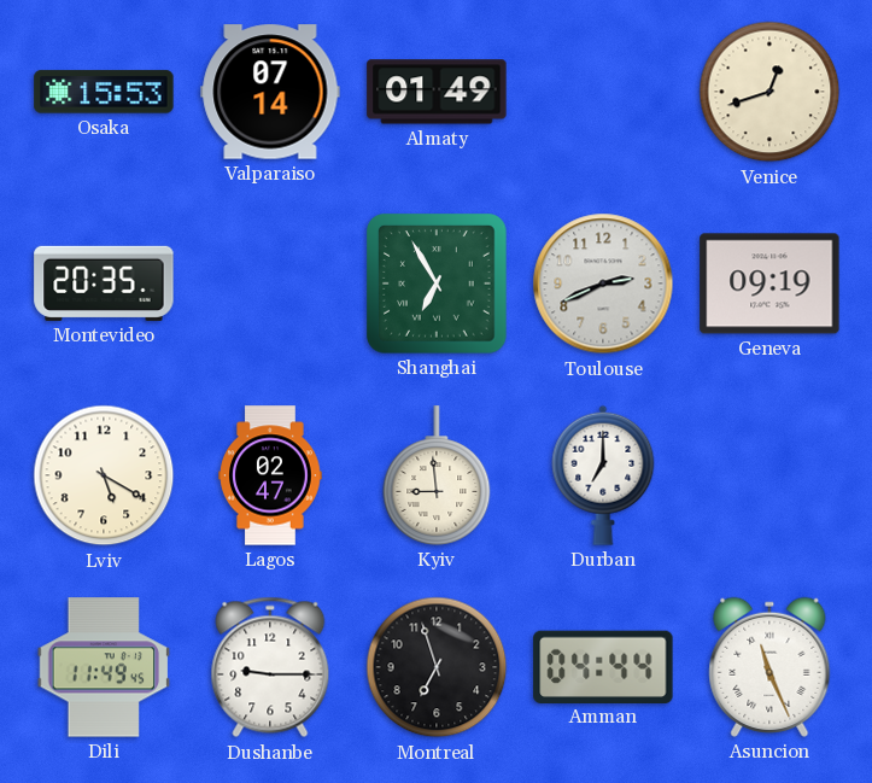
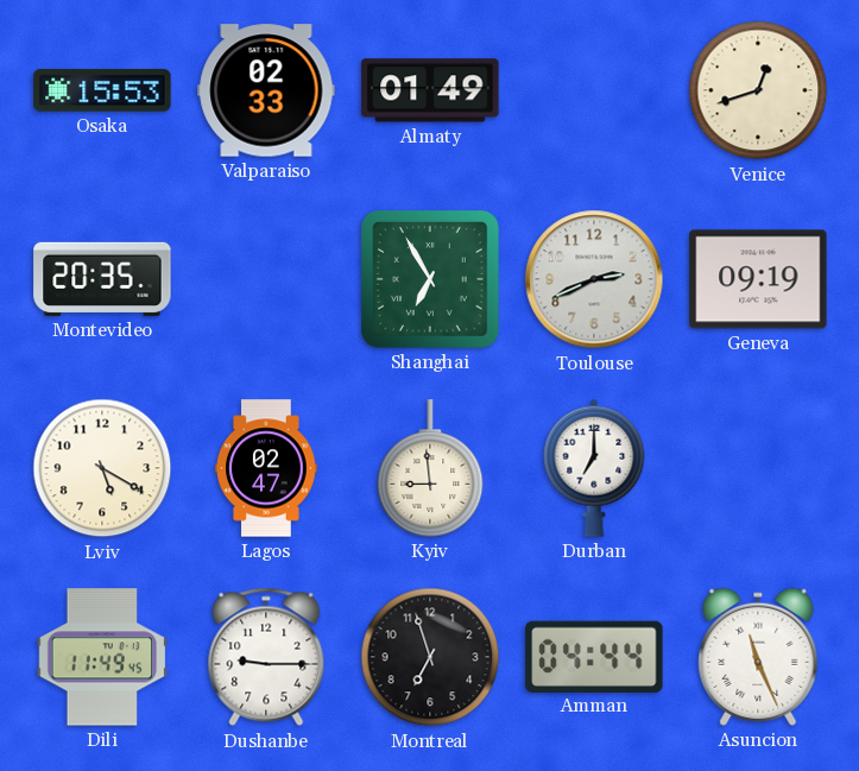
Valparaiso: 07:14 -> 02:33 (266, 90)
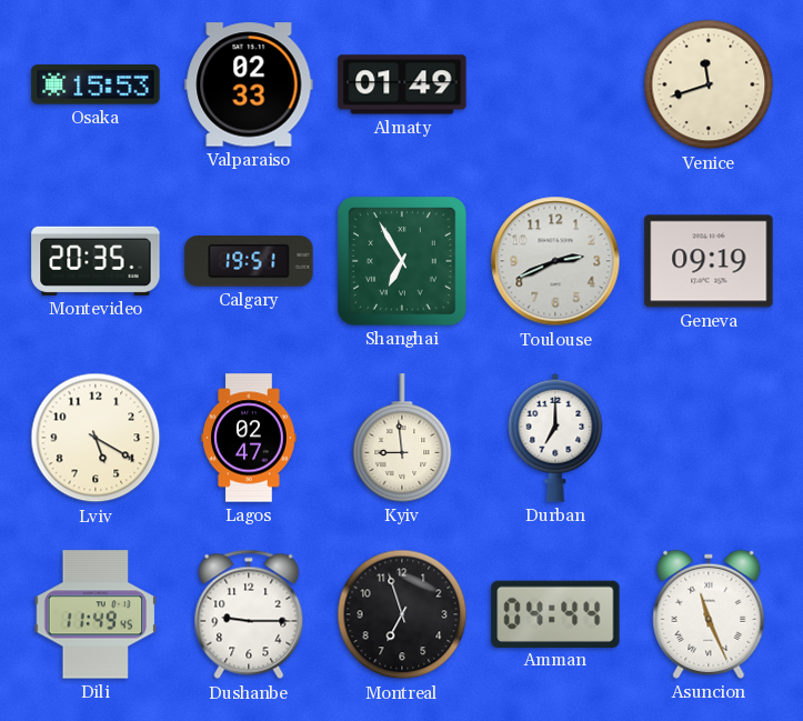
Venice: 12:42 -> 11:42 (709, 84)
Calgary: none -> 19:51 (249, 261)
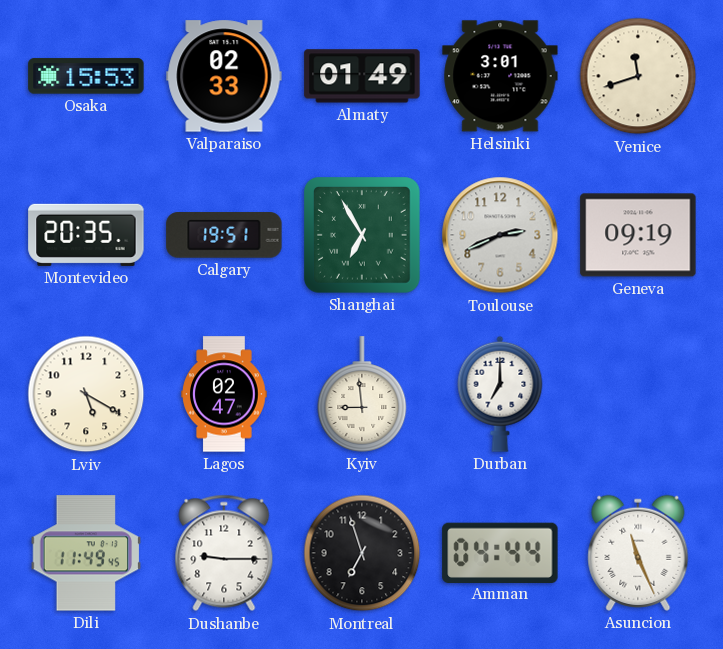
Helsinki: none -> 3:01 (500, 76)
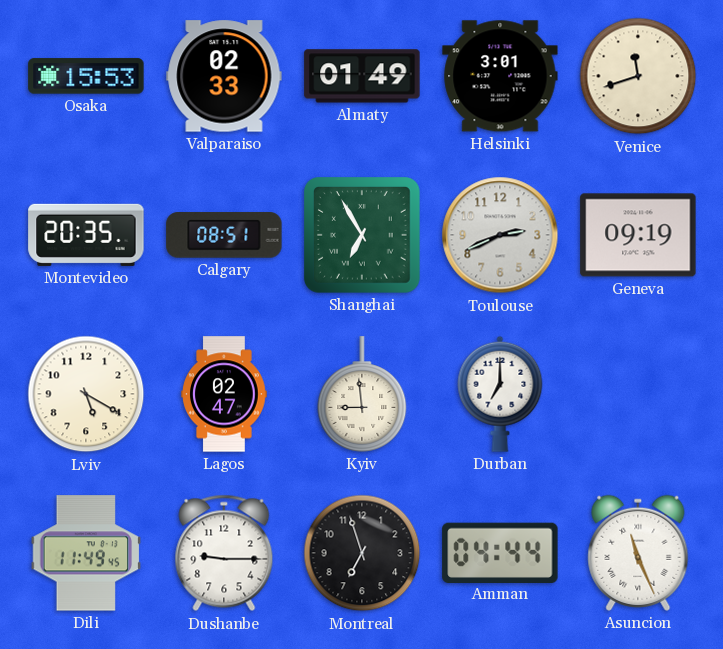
Calgary: 19:51 -> 08:51 (224, 235)
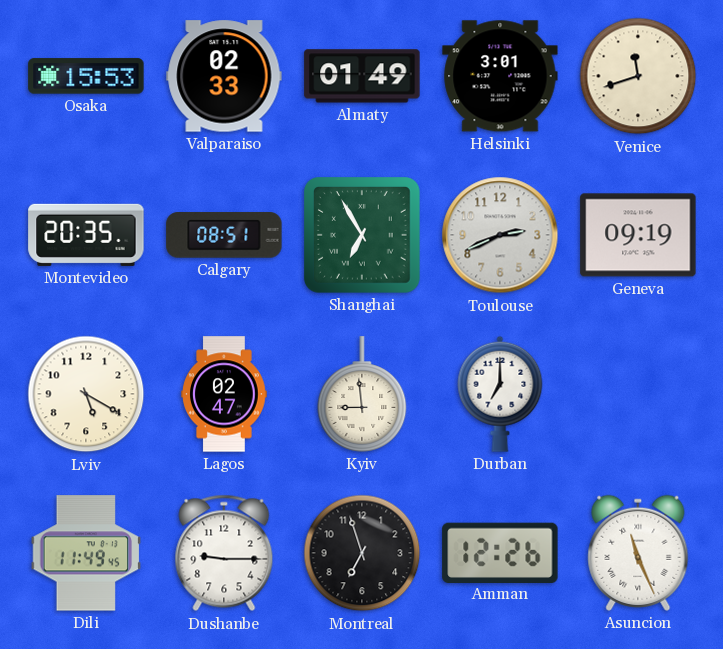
Amman: 04:44 -> 12:26 (500, 552)
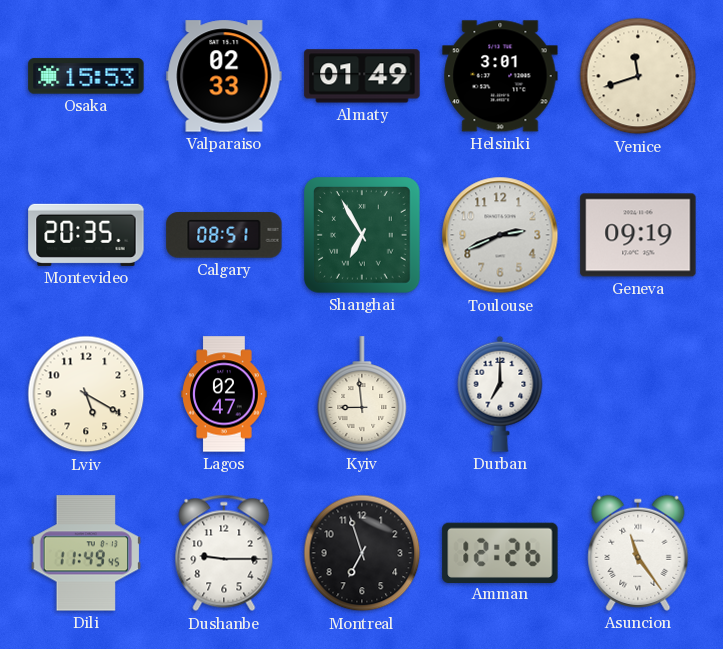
Asuncion: 11:26 -> 11:24 (638, 553)
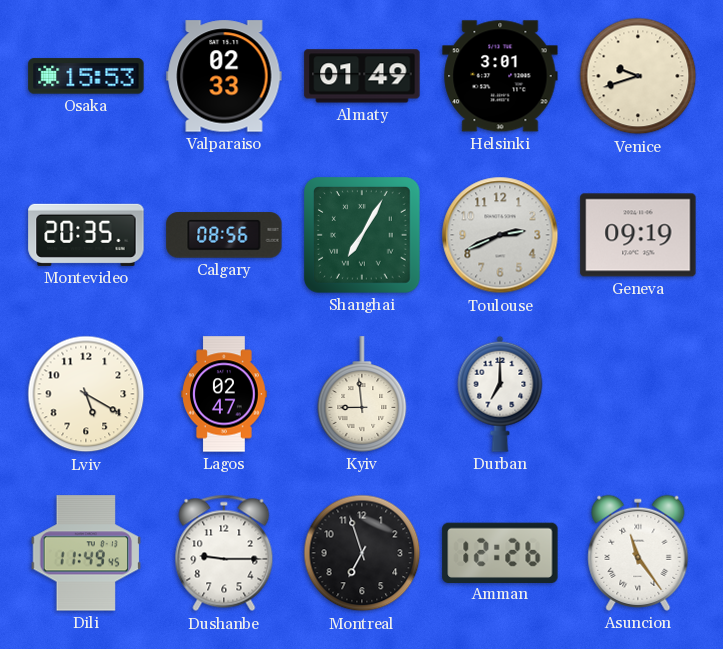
Venice: 11:42 -> 9:42 (638, 76)
Calgary: 08:51 -> 08:56 (224, 235)
Shanghai: 6:55 -> 7:05 (363, 236)
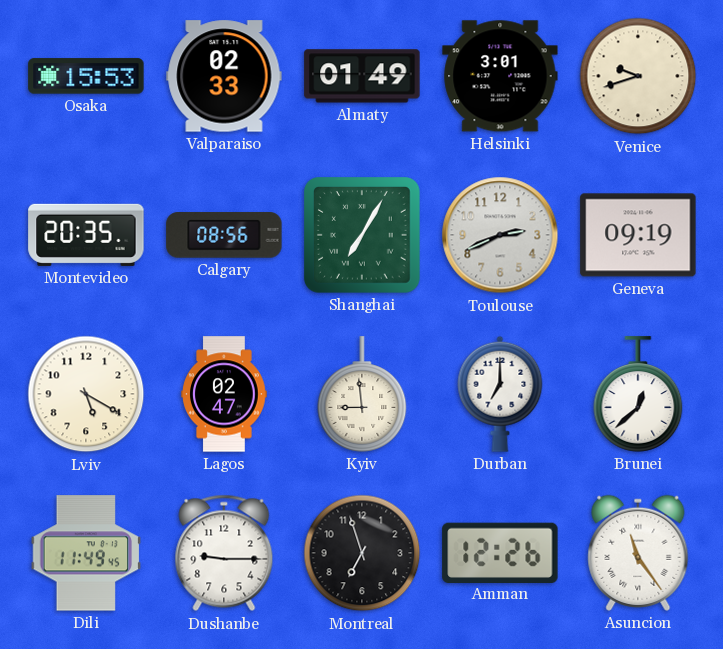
Brunei: none -> 12:38 (638, 394)
